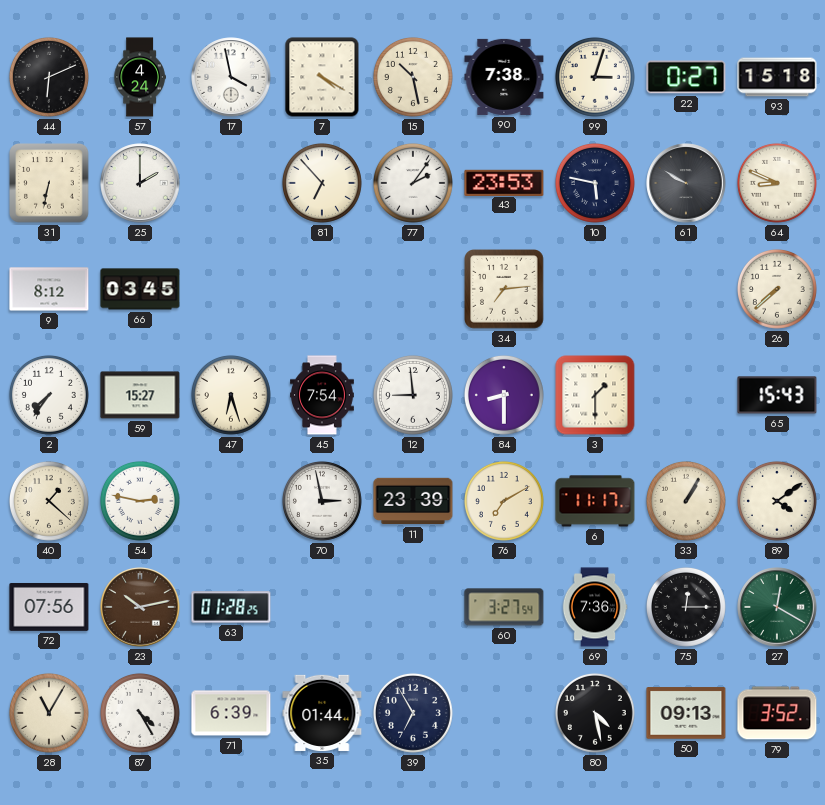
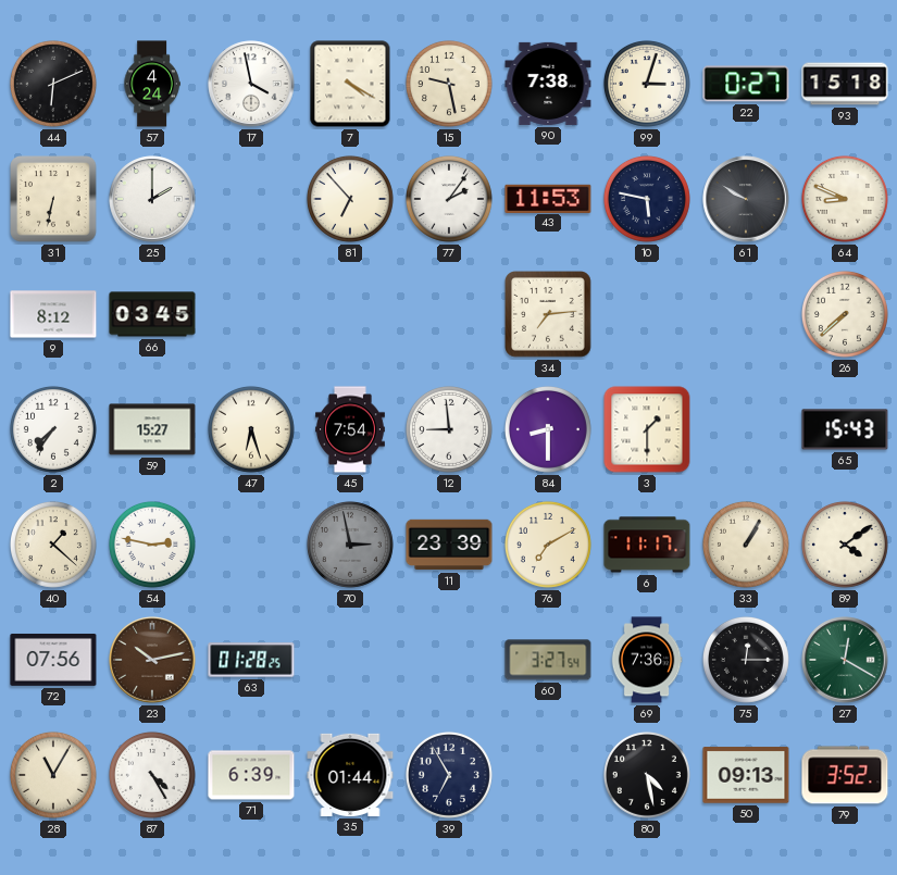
15: 10:28 -> 9:28 (449, 84)
43: 23:53 -> 11:53 (548, 198)
70 dial: white -> grey (350, 545)
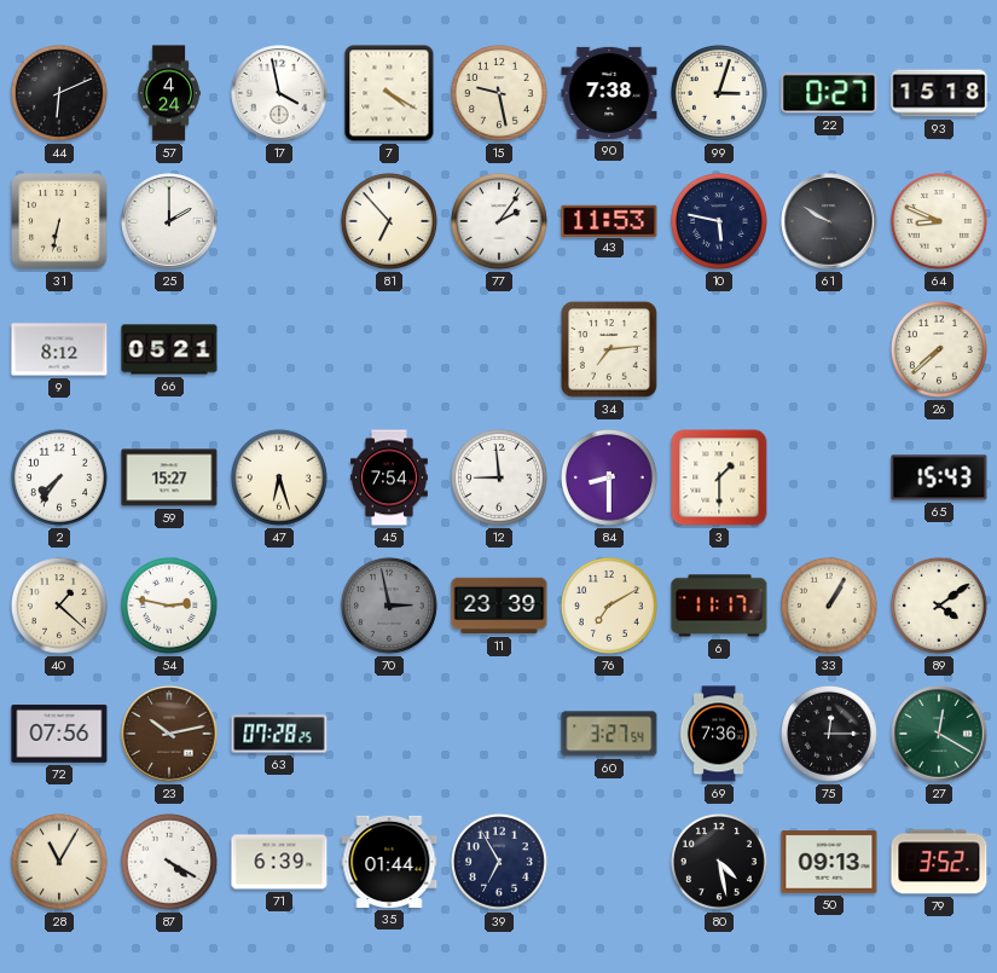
66: 03:45 -> 05:21 (169, 349)
63: 01:28 -> 07:28 (279, 734)
87: 4:25 -> 4:20 (169, 862)
